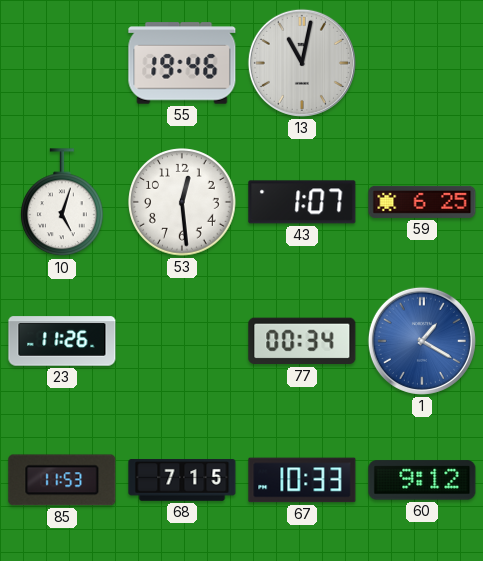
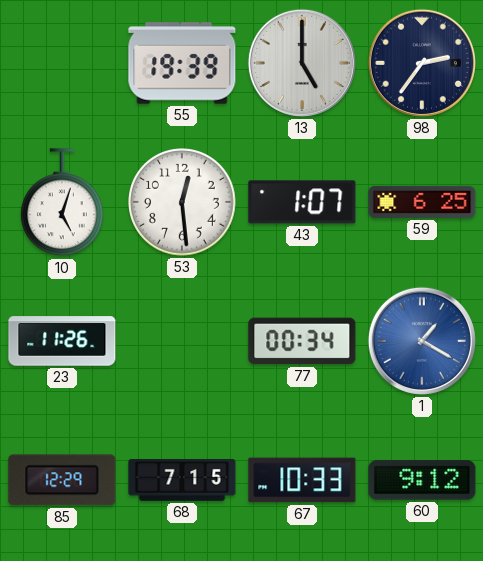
55: 19:46 -> 19:39 (182, 63)
13: 11:02 -> 5:00 (302, 63)
98: none -> 2:36 (422, 63)
85: 11:53 -> 12:29 (62, 480)
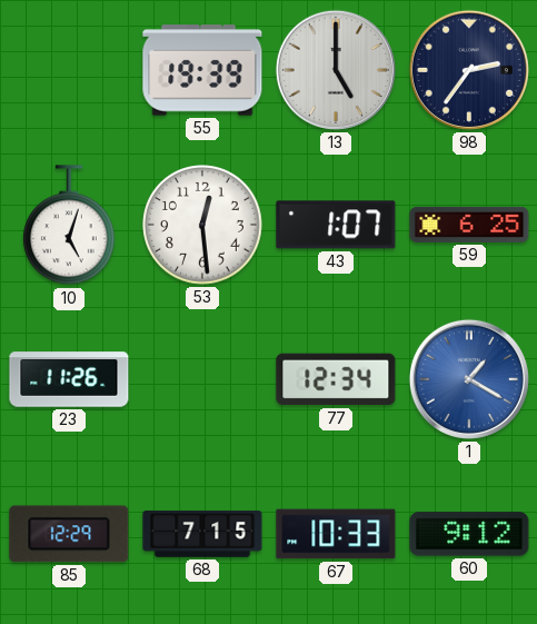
77: 00:34 -> 12:34 (336, 379)
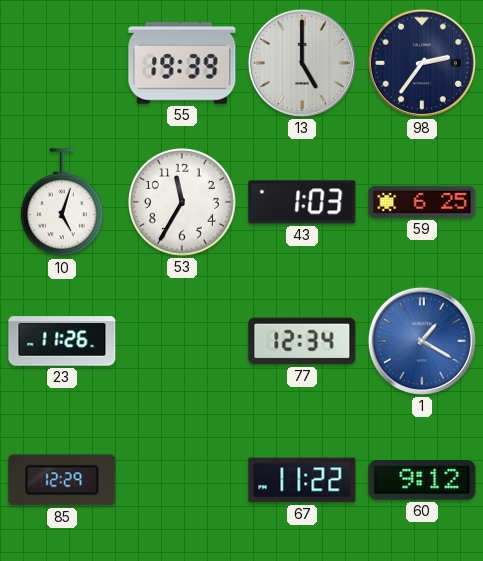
53: 12:29 -> 11:35 (182, 202)
43: 1:07 -> 1:03 (302, 202)
68: 7:15 -> none (202, 534)
67: 10:33 -> 11:22 (302, 480)
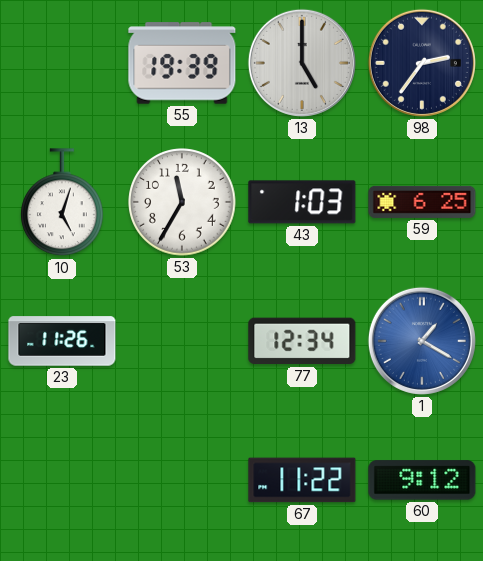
85: 12:29 -> none (62, 480)
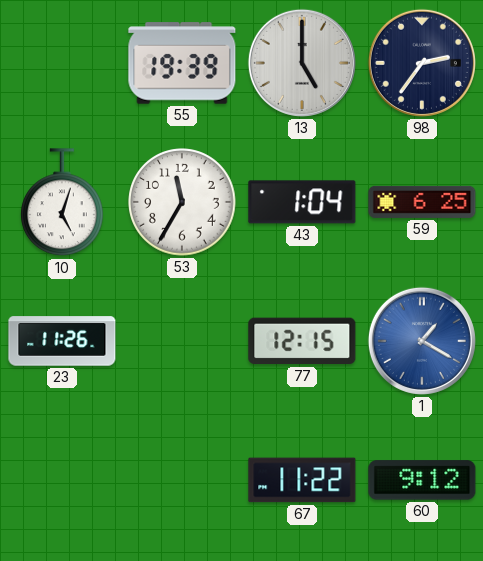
43: 1:03 -> 1:04 (302, 202)
77: 12:34 -> 12:15 (302, 341)
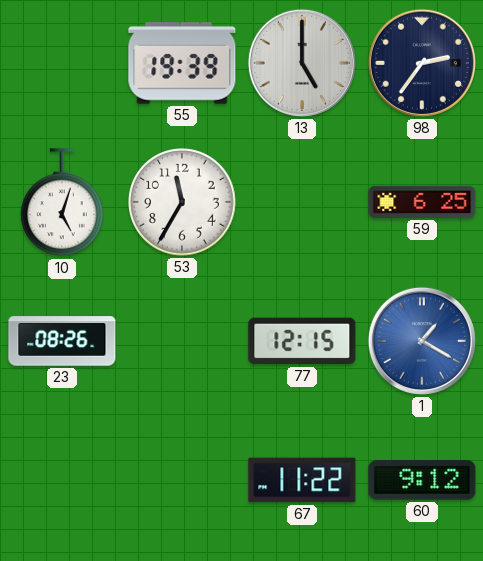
43: 1:04 -> none (302, 202)
23: 11:26 -> 08:26 (62, 341)
